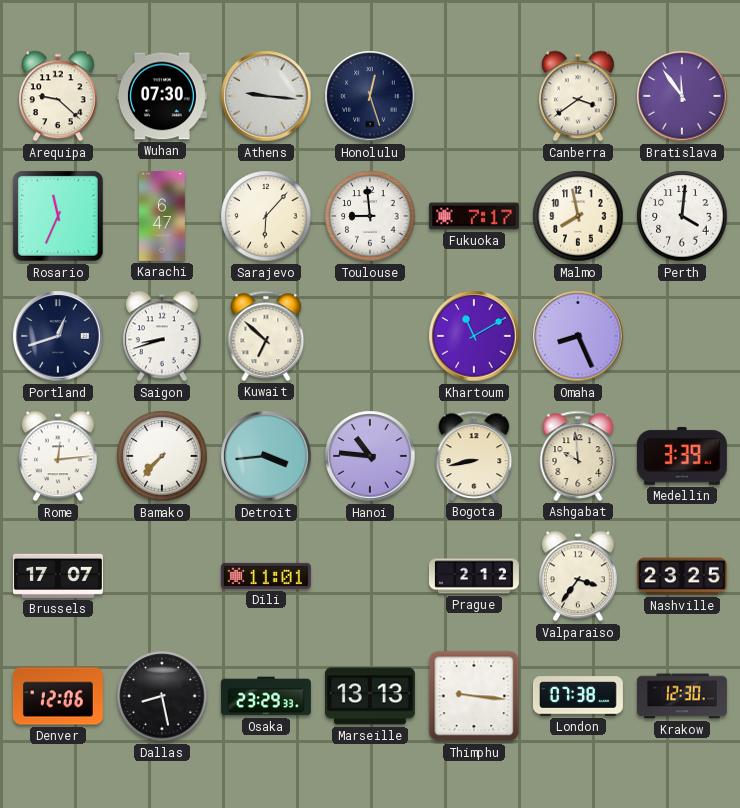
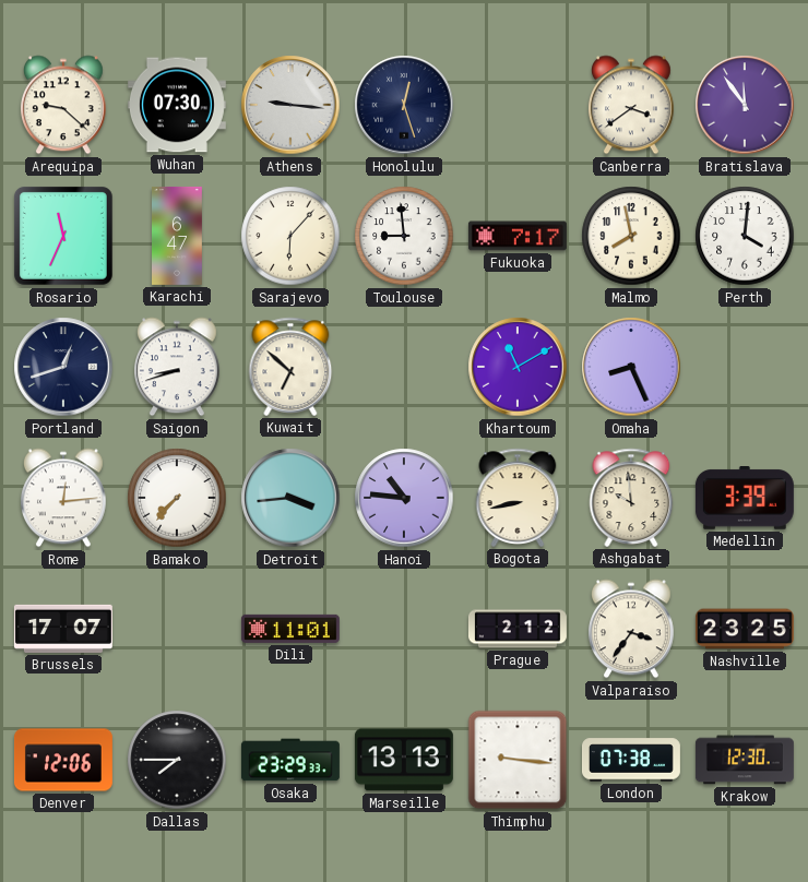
Dallas: 8:28 -> 7:45 (177, 760)
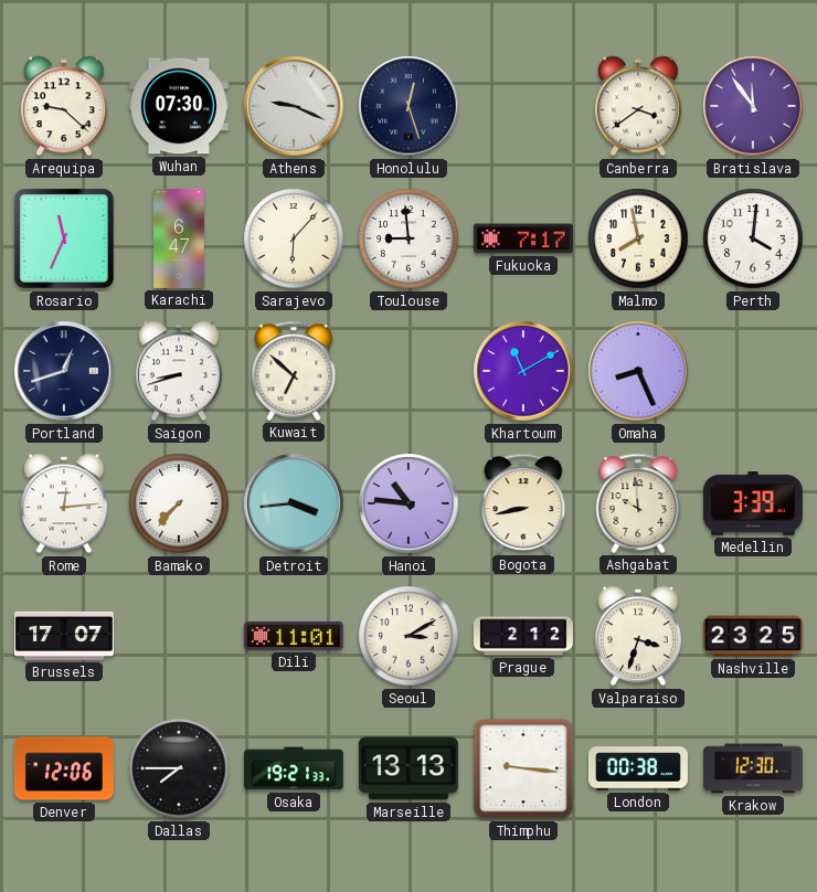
Athens: 9:16 -> 9:19 (294, 106)
Seoul: none -> 3:10 (408, 636)
Valparaiso: 3:36 -> 3:33 (638, 636)
Osaka: 23:29 -> 19:21 (294, 768)
London: 07:38 -> 00:38 (638, 768)
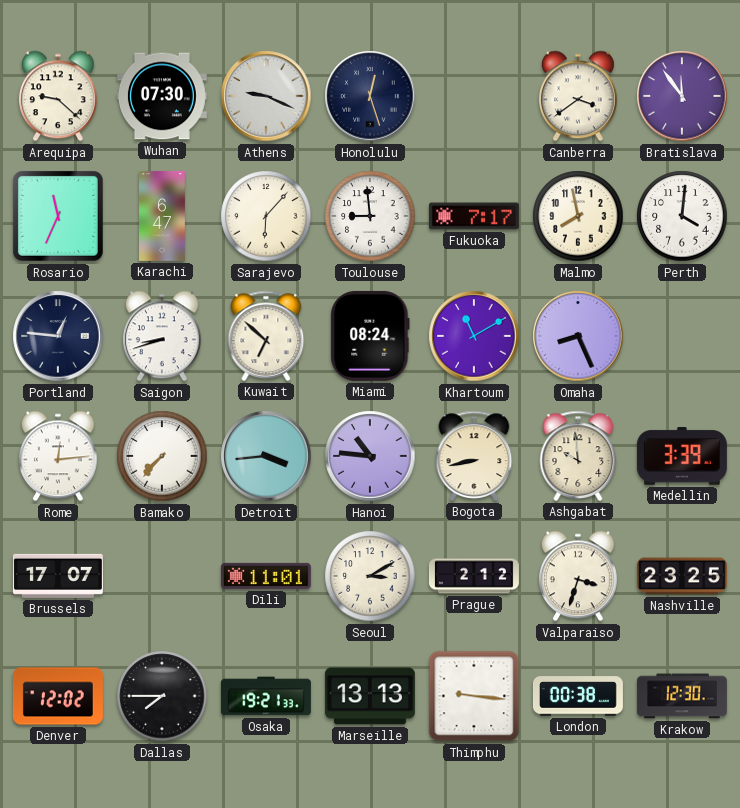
Portland: 12:42 -> 12:46 (58, 336)
Miami: none -> 08:24 (370, 336)
Denver: 12:06 -> 12:02 (58, 696)
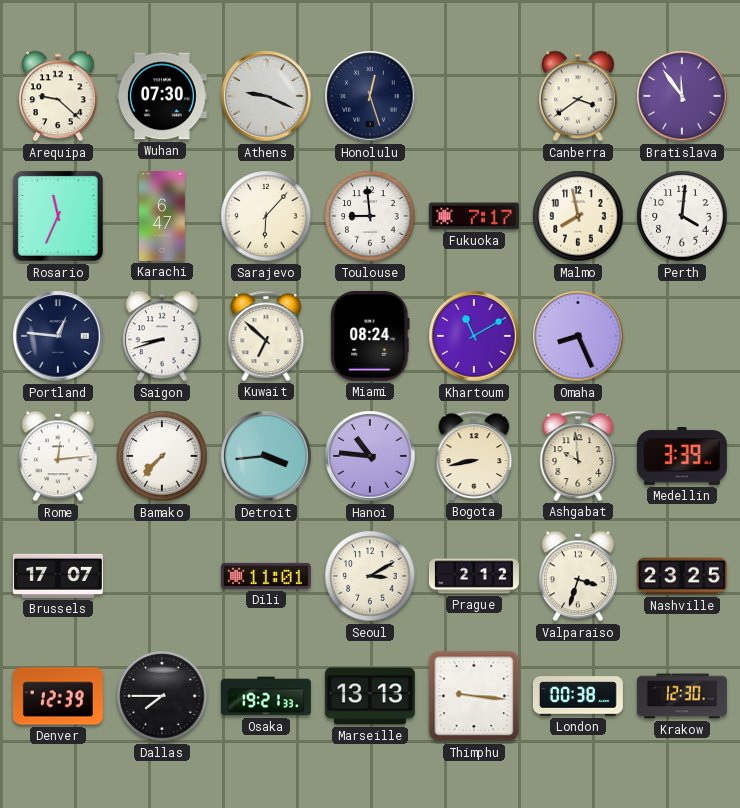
Denver: 12:02 -> 12:39 (58, 696)
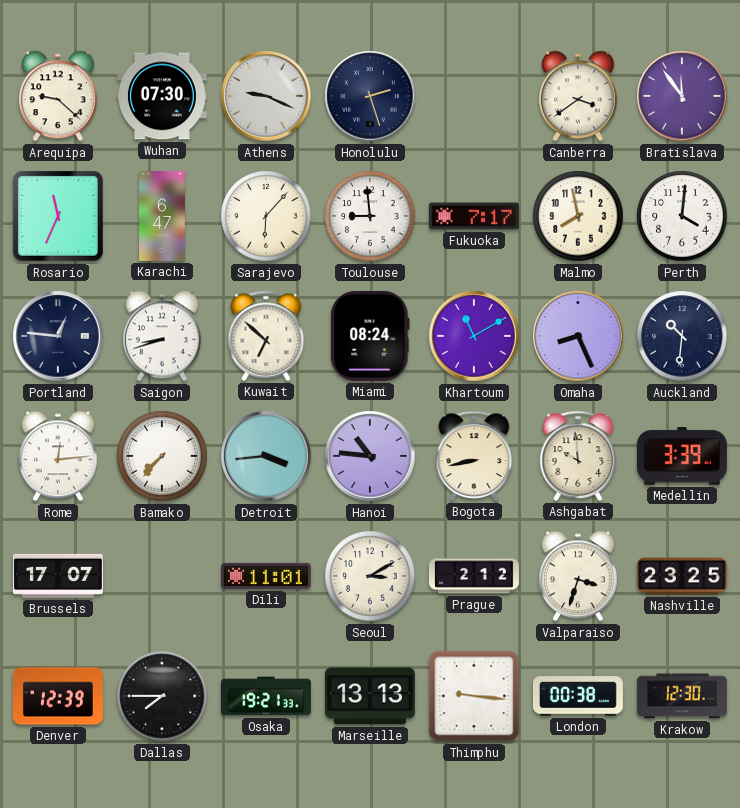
Honolulu: 12:27 -> 2:27 (370, 96)
Auckland: none -> 10:31 (682, 336)
